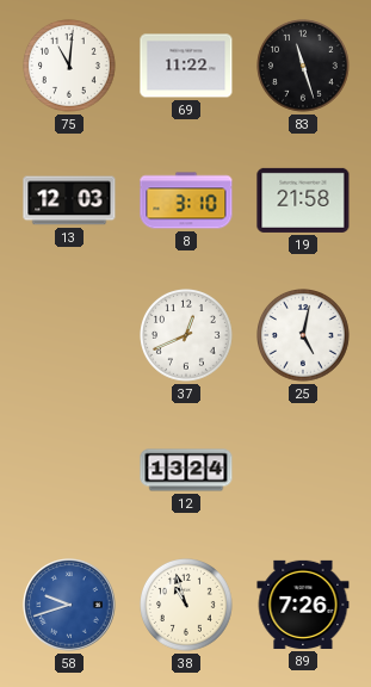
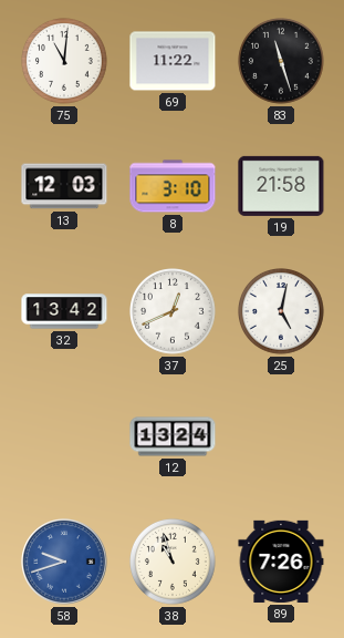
32: none -> 13:42 (64, 311)
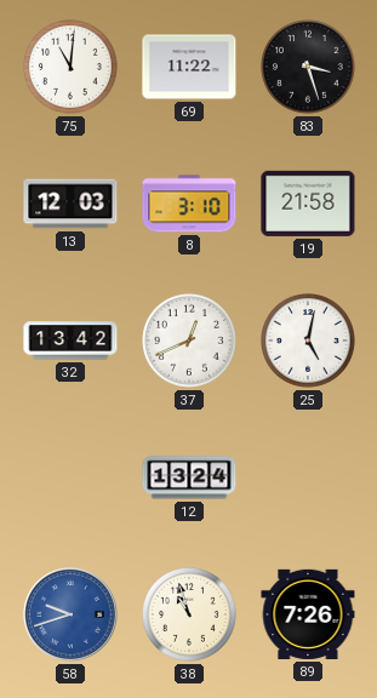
83: 11:27 -> 3:27 (309, 68)
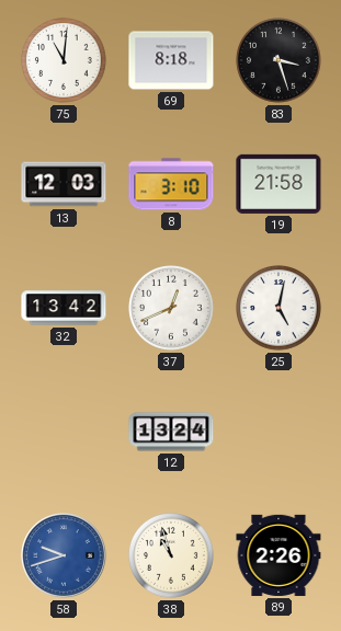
69: 11:22 -> 8:18 (171, 60)
89: 7:26 -> 2:26 (279, 555)
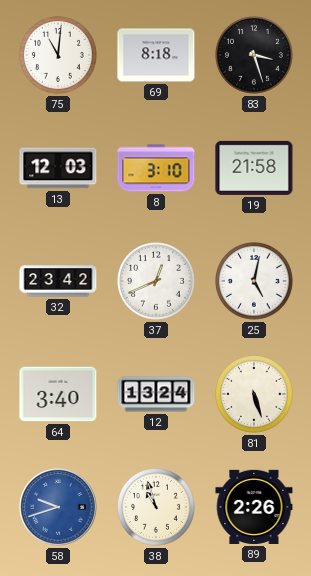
32: 13:42 -> 23:42 (58, 281)
64: none -> 3:40 (58, 394)
81: none -> 5:27 (255, 395)
